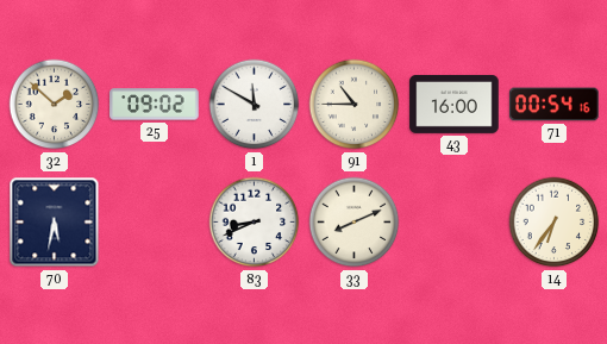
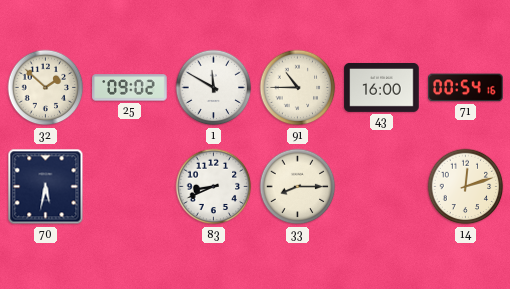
33: 8:11 -> 8:15 (298, 187)
14: 6:36 -> 12:12 (466, 187)
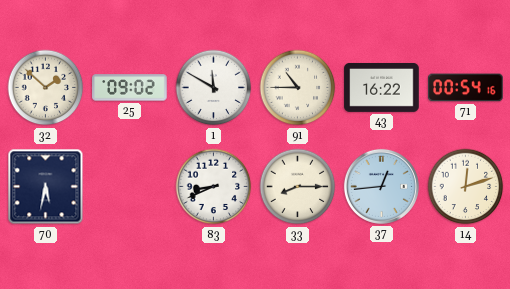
43: 16:00 -> 16:22 (382, 87)
37: none -> 12:44 (381, 186)
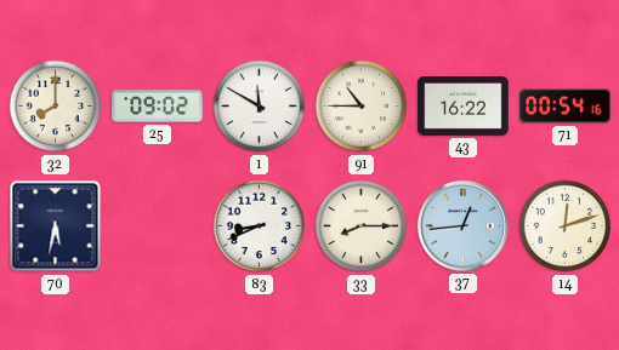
32: 1:52 -> 8:00 (56, 107)
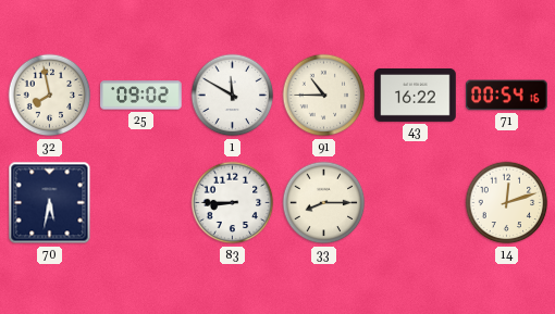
32: 8:00 -> 7:58 (50, 96)
83: 8:41 -> 8:45 (233, 203)
37: 12:44 -> none (462, 225)
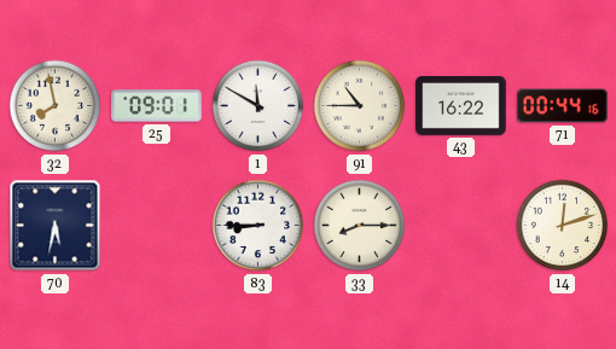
25: 09:02 -> 09:01 (157, 106)
71: 00:54 -> 00:44 (563, 106)
